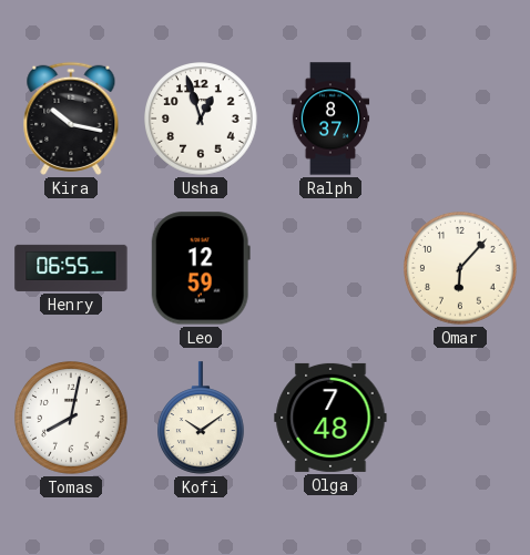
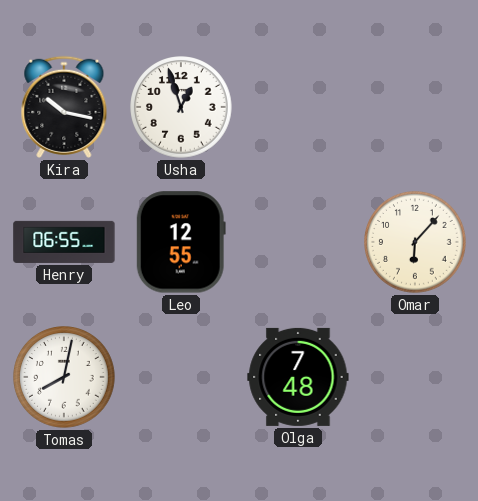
Ralph: 8:37 -> none (330, 119)
Leo: 12:59 -> 12:55 (181, 242)
Kofi: 10:09 -> none (202, 418)
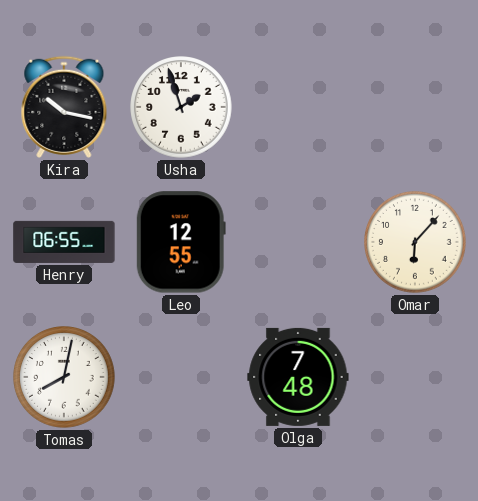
Usha: 12:57 -> 1:57 (181, 107)
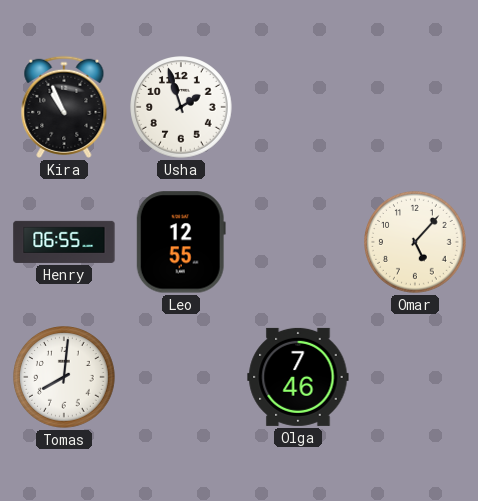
Kira: 10:17 -> 10:56 (64, 107)
Omar: 6:07 -> 5:07 (415, 242)
Tomas: 8:02 -> 8:01 (64, 377)
Olga: 7:48 -> 7:46 (298, 377)
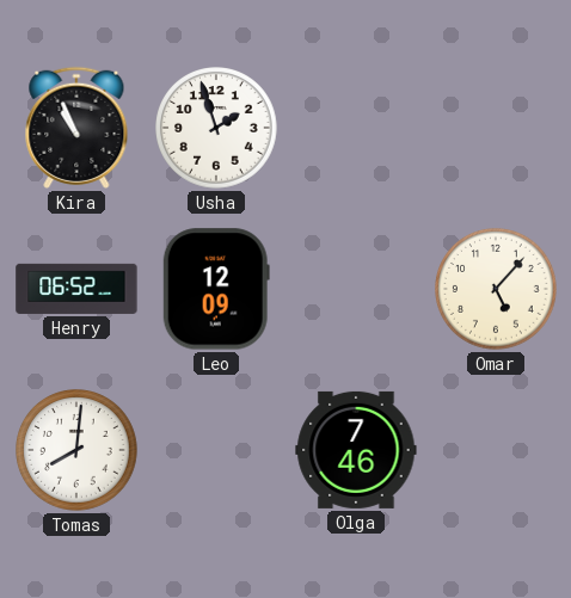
Henry: 06:55 -> 06:52 (76, 289)
Leo: 12:55 -> 12:09 (216, 289)
